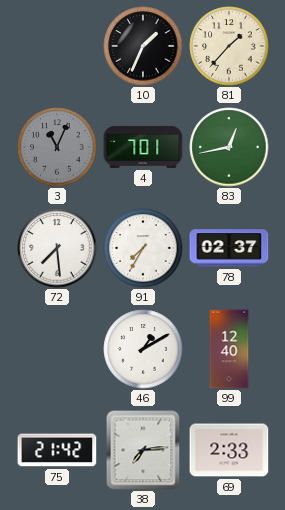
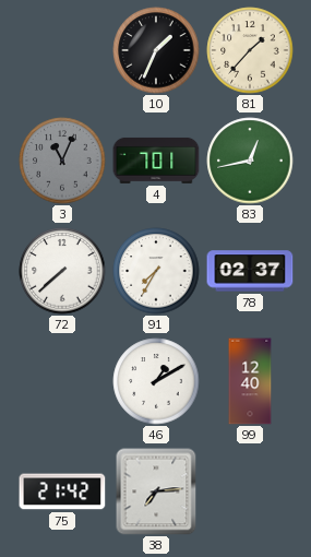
72: 7:29 -> 7:38 (62, 271)
69: 2:33 -> none (229, 450)
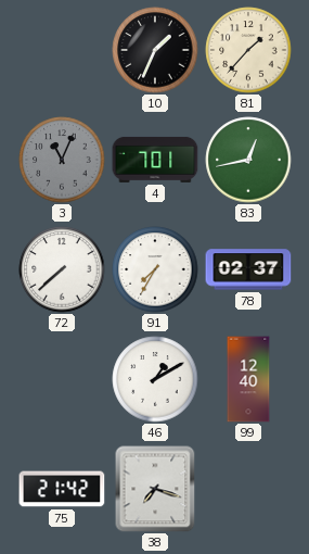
38: 7:14 -> 7:18 (155, 489)
